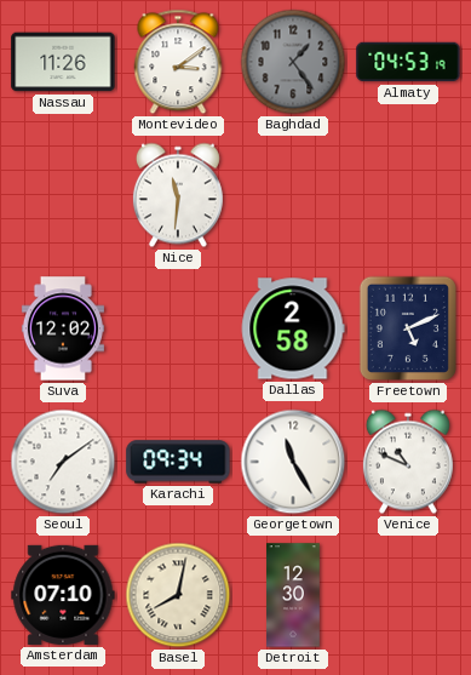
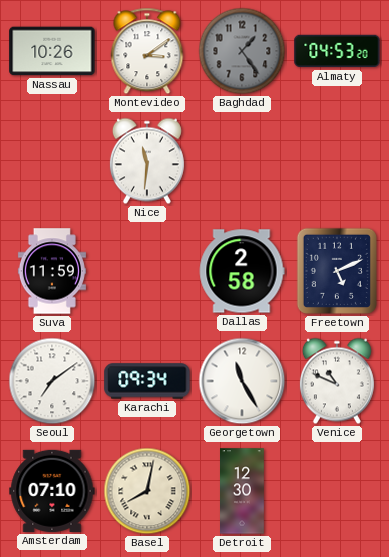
Nassau: 11:26 -> 10:26 (52, 51)
Almaty: 04:53:19 -> 04:53:20 (337, 51)
Suva: 12:02 -> 11:59 (52, 271)
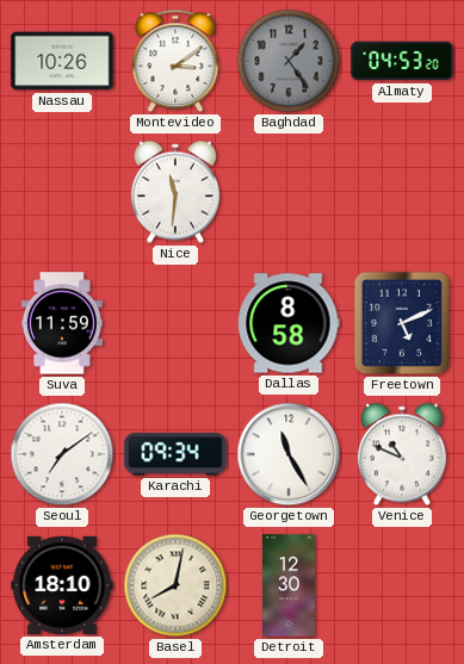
Dallas: 2:58 -> 8:58 (289, 323)
Amsterdam: 07:10 -> 18:10 (62, 585)
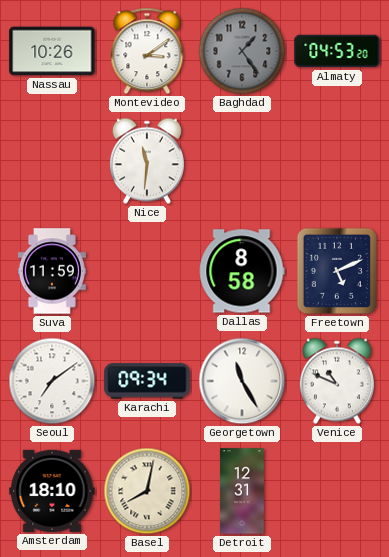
Detroit: 12:30 -> 12:31 (243, 491)
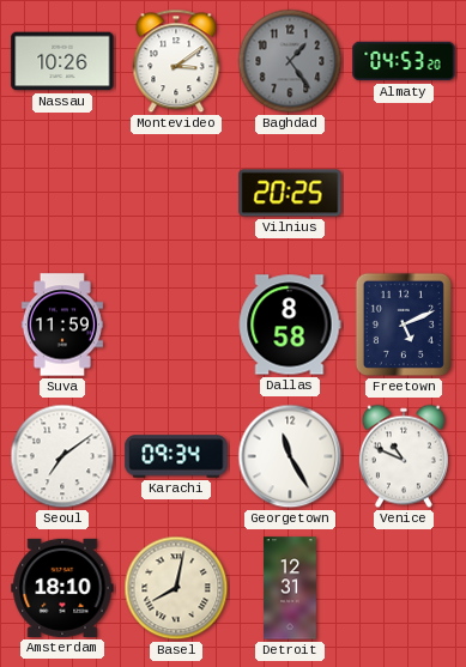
Nice: 11:31 -> none (147, 161)
Vilnius: none -> 20:25 (290, 193)
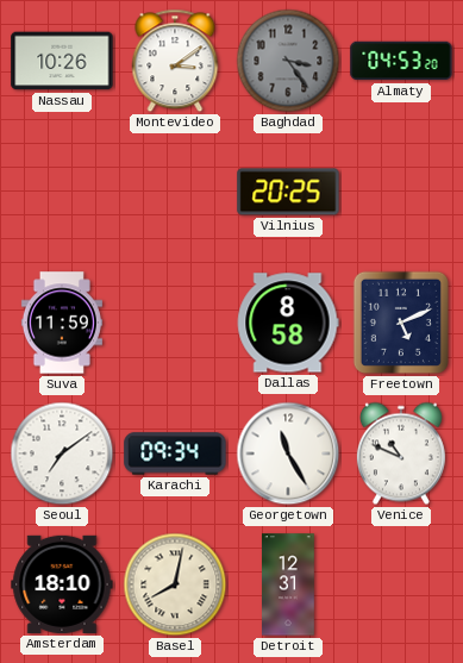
Baghdad: 1:24 -> 3:24 (288, 61)
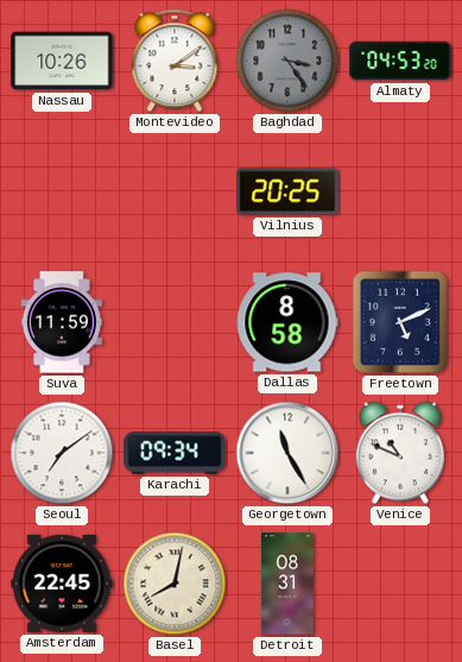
Amsterdam: 18:10 -> 22:45 (62, 584)
Detroit: 12:31 -> 08:31 (289, 584)
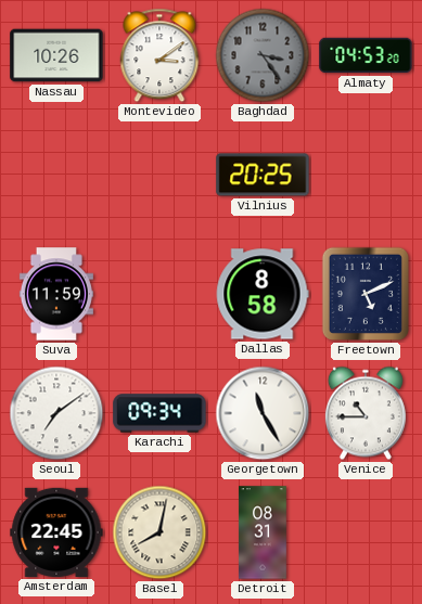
Venice: 10:49 -> 10:45 (366, 413)
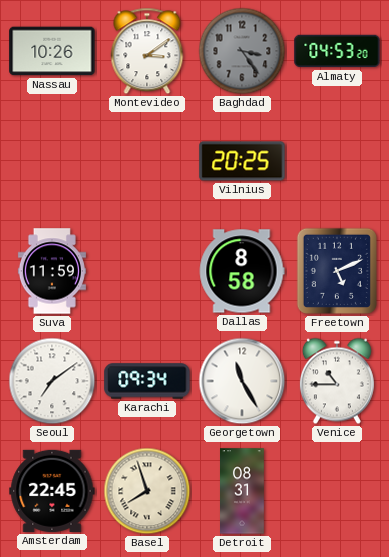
Basel: 8:02 -> 7:57 (147, 491)
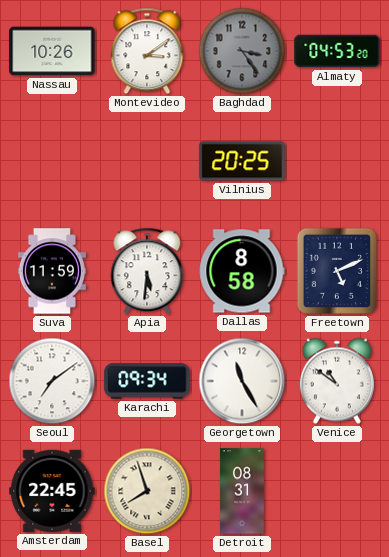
Apia: none -> 5:31 (147, 271)
Venice: 10:45 -> 10:51 (337, 381)
